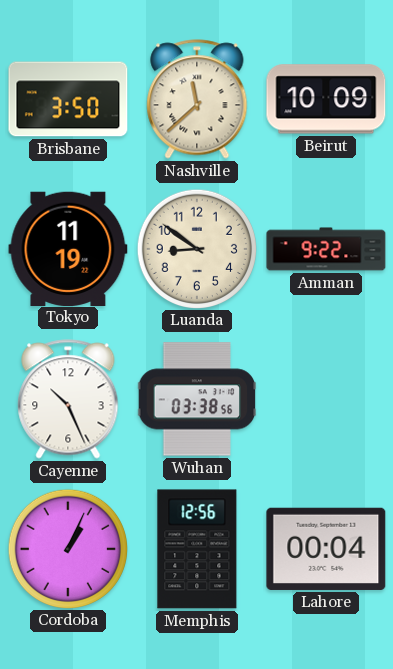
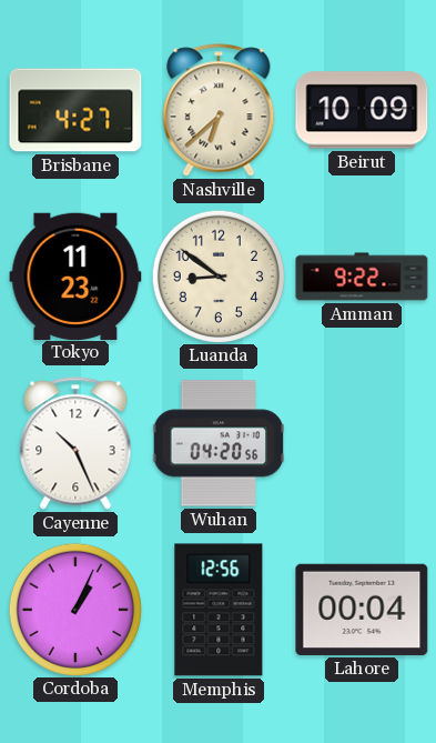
Brisbane: 3:50 -> 4:27 (75, 110)
Nashville: 11:38 -> 6:38 (219, 110)
Tokyo: 11:19 -> 11:23 (75, 275)
Wuhan: 03:38 -> 04:20 (219, 443)
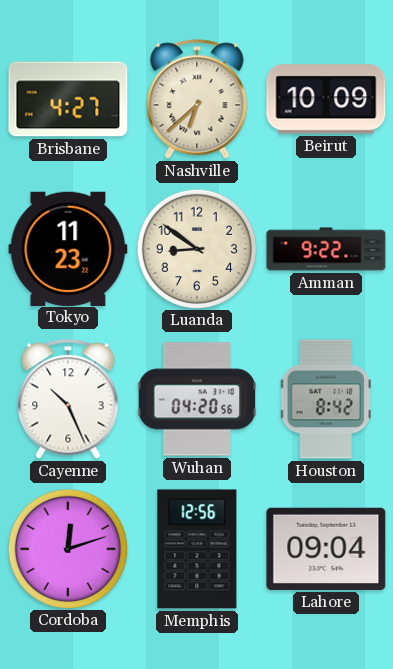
Houston: none -> 8:42 (325, 399)
Cordoba: 1:04 -> 12:12 (67, 548)
Lahore: 00:04 -> 09:04 (326, 549)
